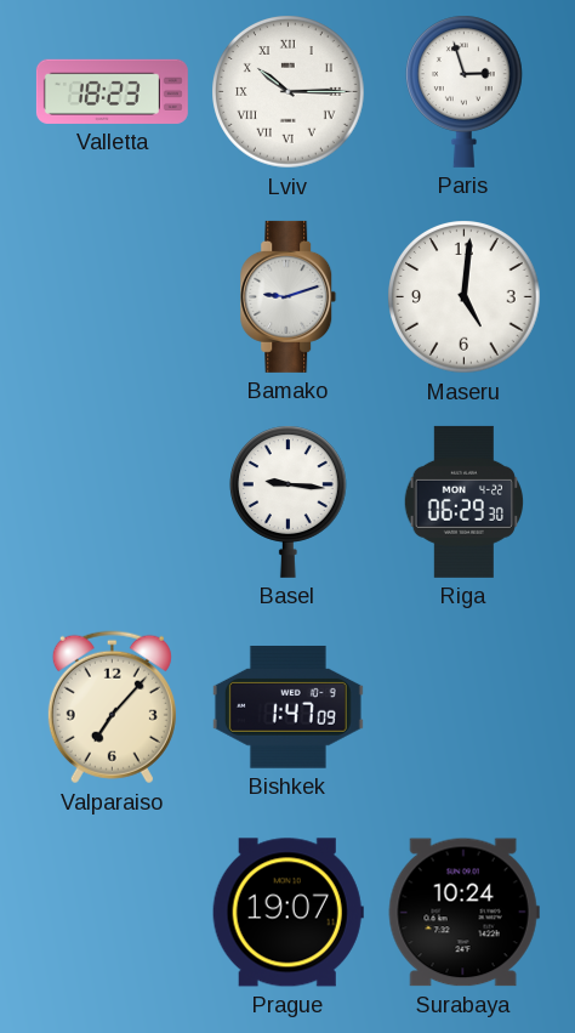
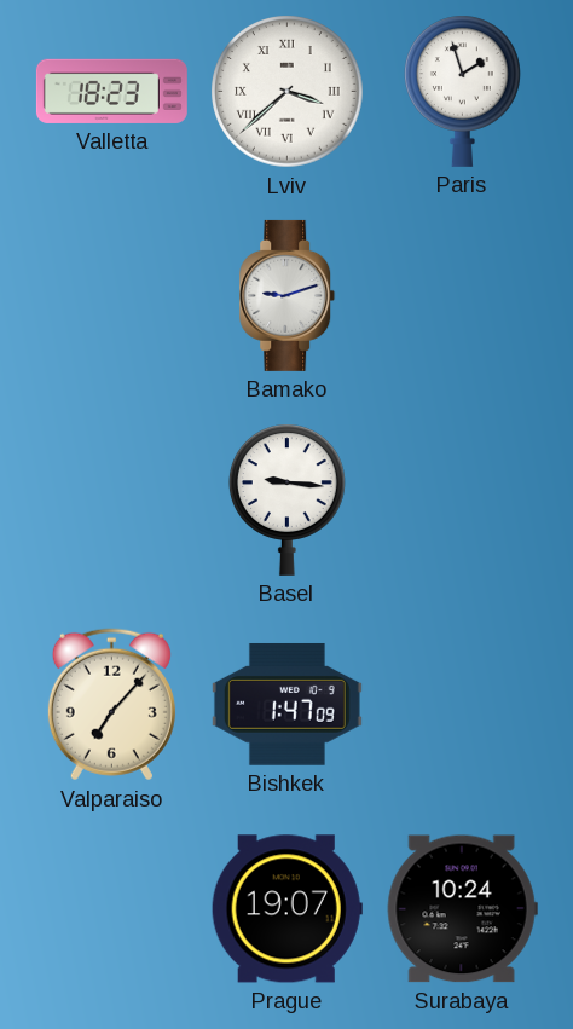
Lviv: 10:15 -> 3:38 (288, 92)
Paris: 2:57 -> 1:57 (463, 91)
Maseru: 5:01 -> none (465, 297)
Riga: 06:29 -> none (463, 501)
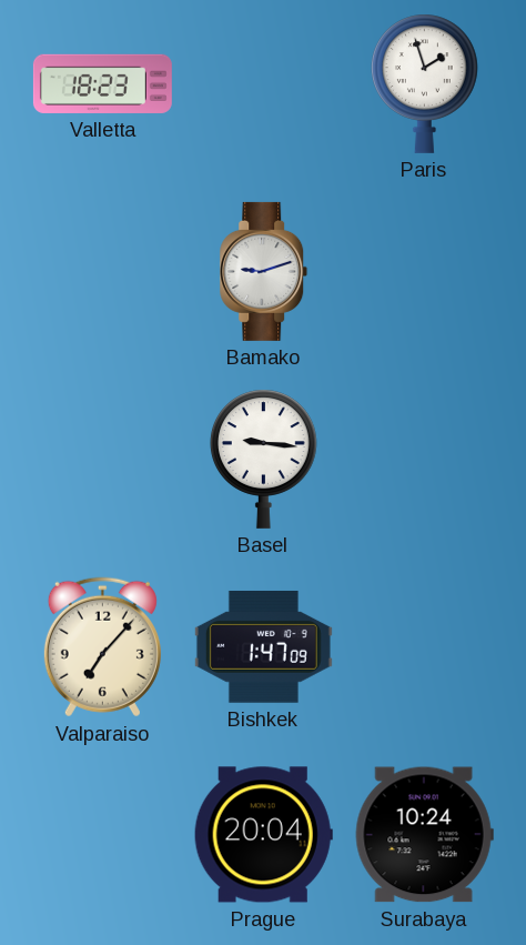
Lviv: 3:38 -> none (288, 92)
Prague: 19:07 -> 20:04 (263, 835)
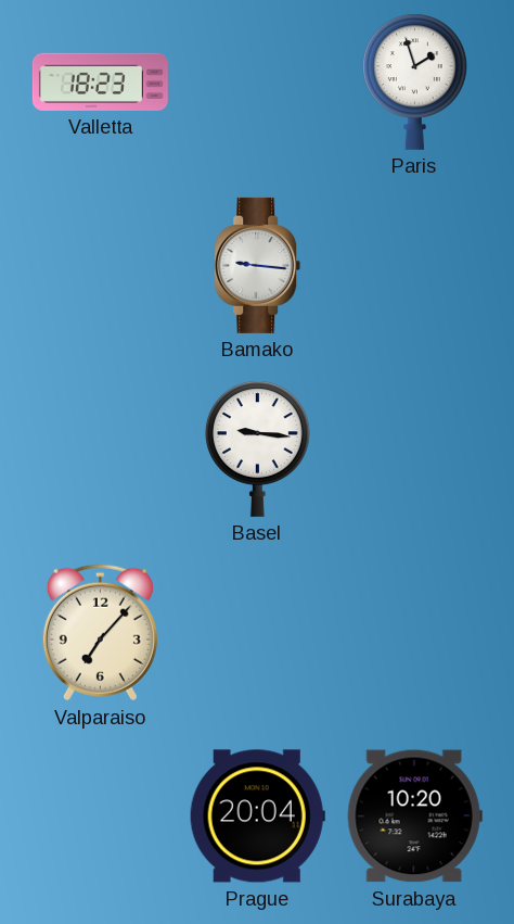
Bamako: 9:12 -> 9:16 (258, 265)
Bishkek: 1:47 -> none (263, 646)
Surabaya: 10:24 -> 10:20 (414, 817)
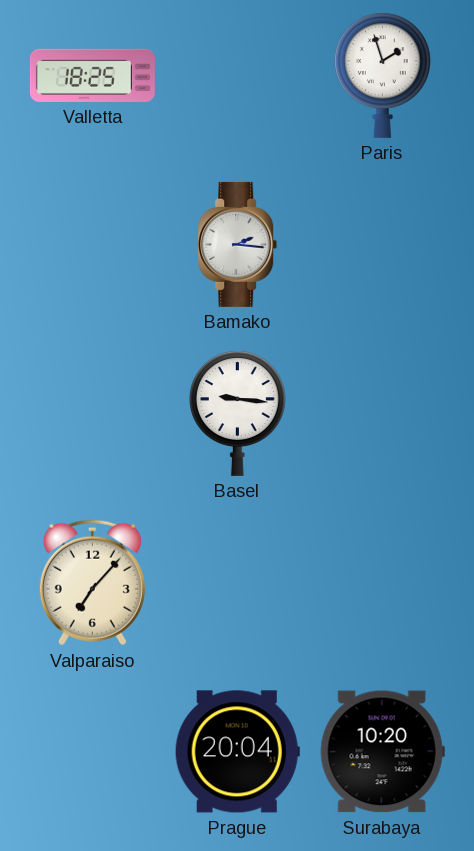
Valletta: 18:23 -> 18:25 (92, 75)
Bamako: 9:16 -> 2:16 (238, 244)
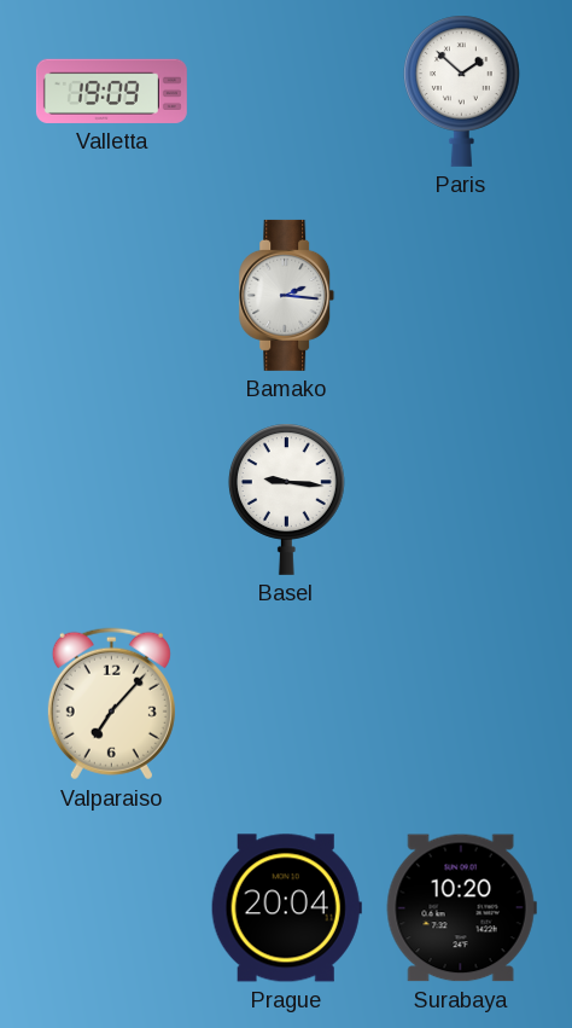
Valletta: 18:25 -> 19:09 (111, 91)
Paris: 1:57 -> 1:52 (462, 91)
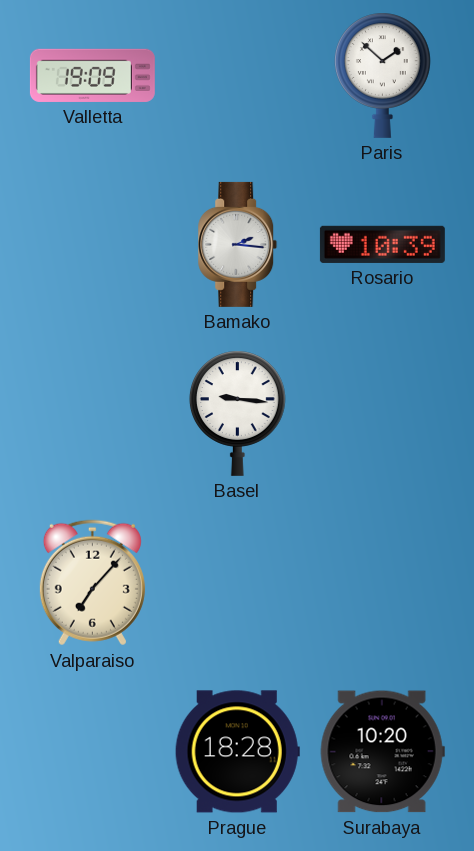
Rosario: none -> 10:39 (382, 244)
Prague: 20:04 -> 18:28 (237, 752)
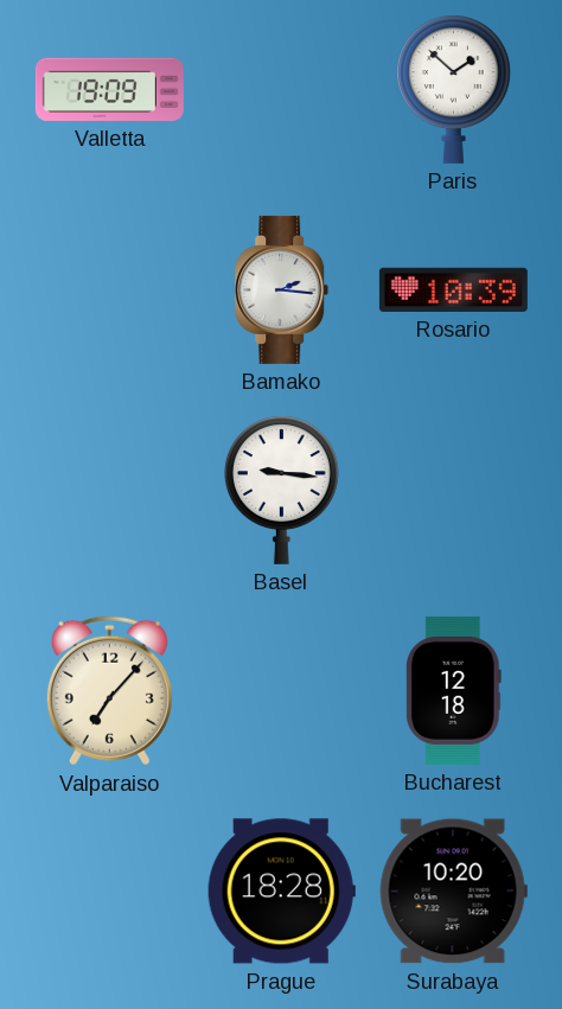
Bucharest: none -> 12:18 (453, 690)
